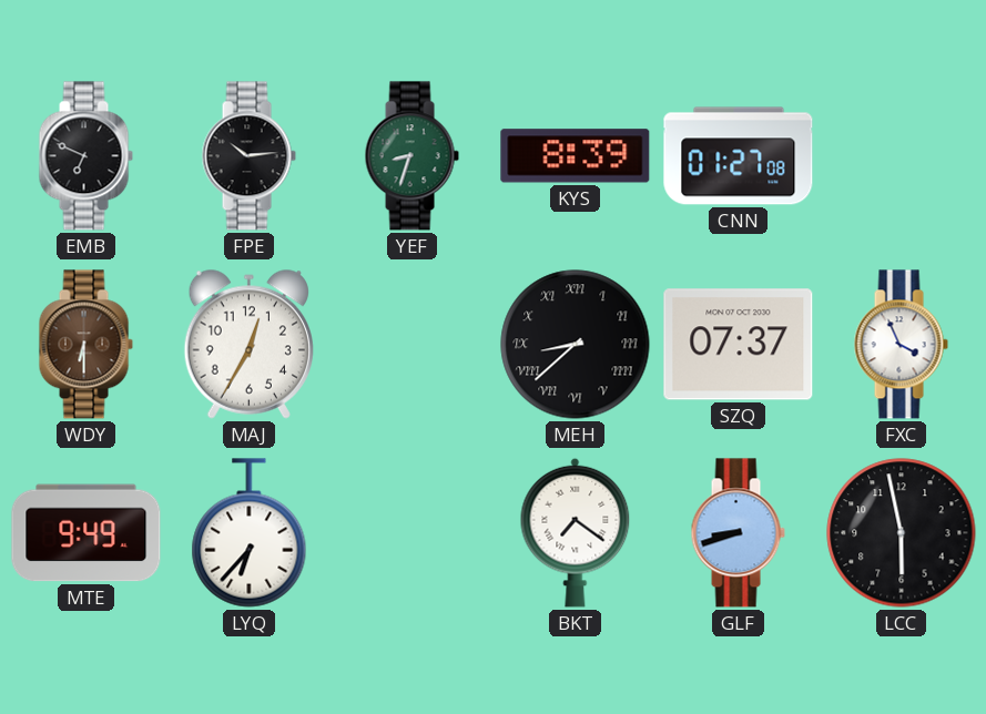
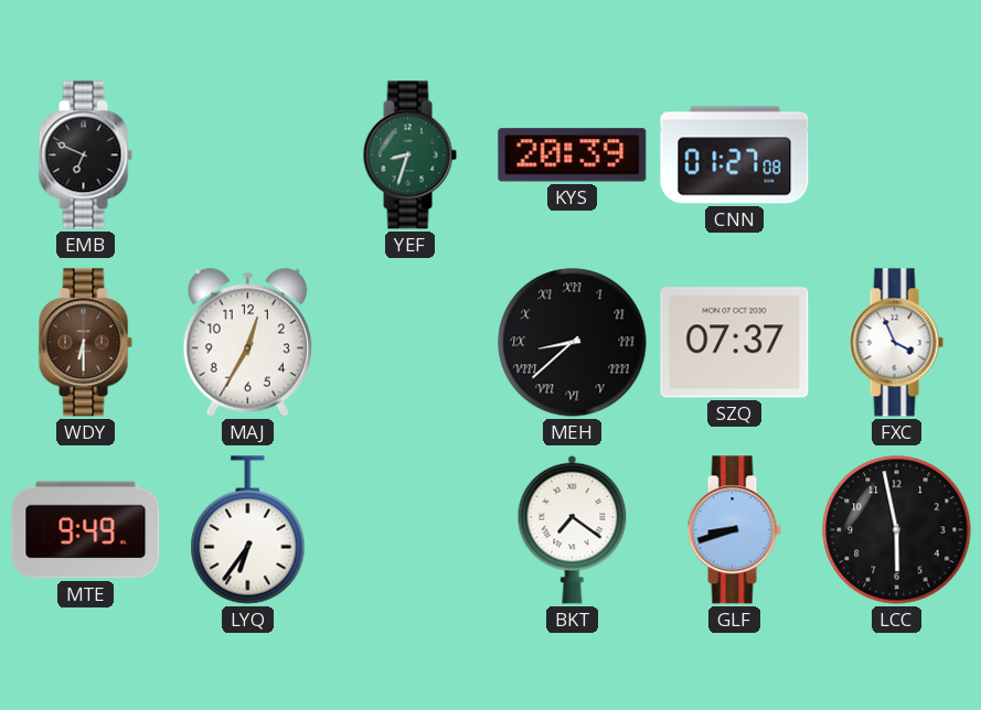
FPE: 10:14 -> none (248, 156)
KYS: 8:39 -> 20:39 (573, 155)
LYQ: 6:37 -> 6:36 (248, 530)
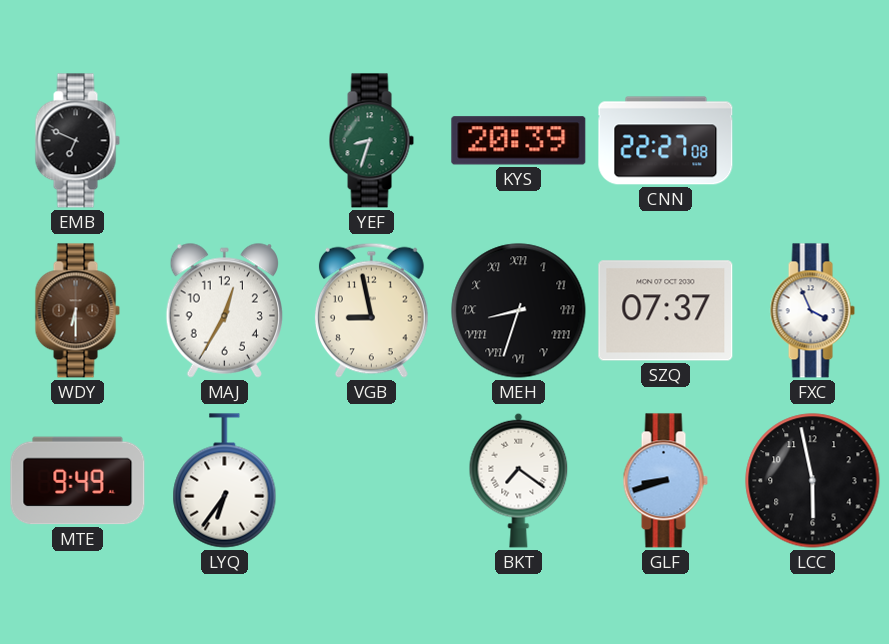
CNN: 01:27 -> 22:27 (666, 141)
VGB: none -> 8:58 (371, 310)
MEH: 8:38 -> 8:33 (519, 311)
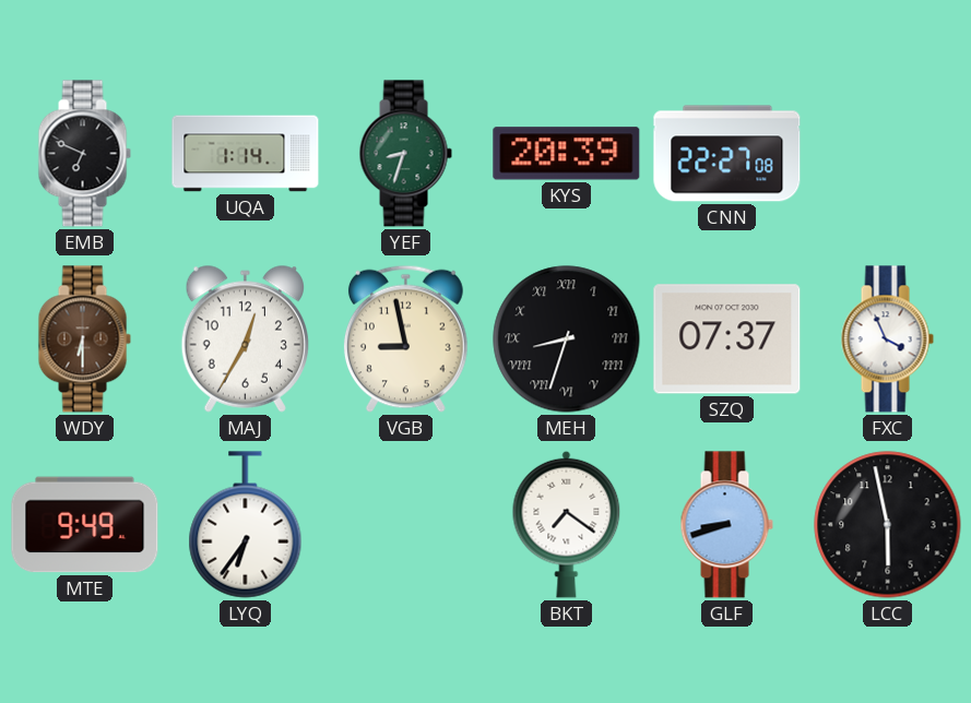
UQA: none -> 1:14 (246, 154)
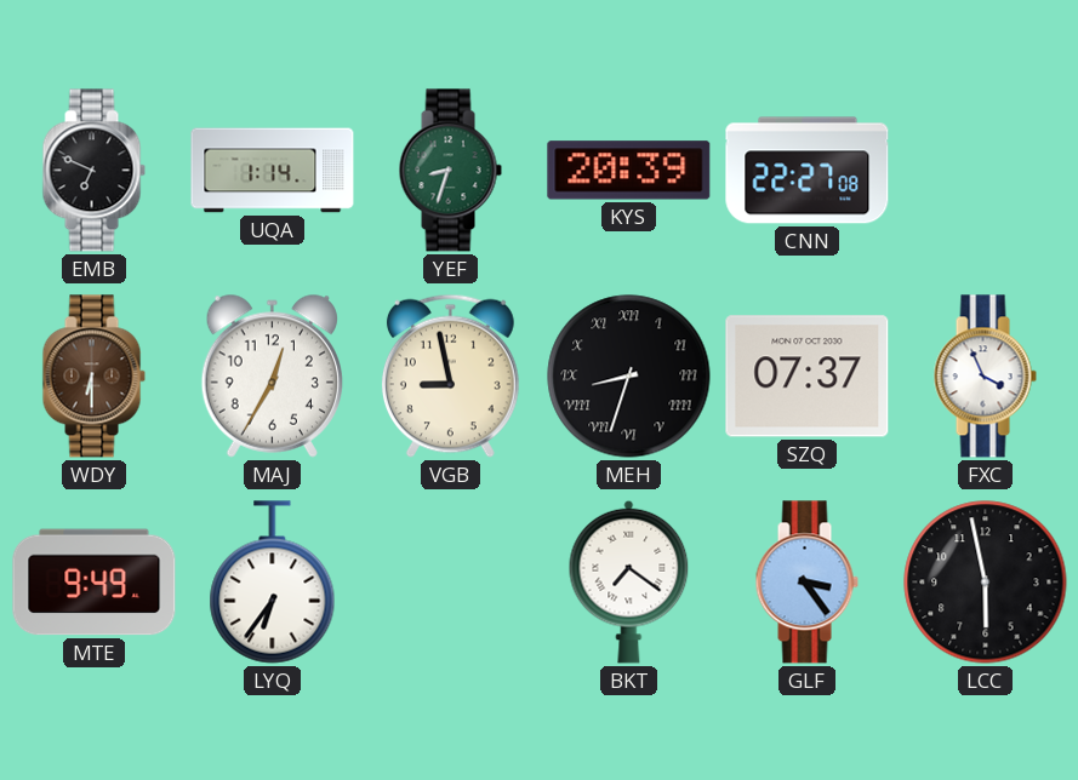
GLF: 8:42 -> 3:24 (806, 583)
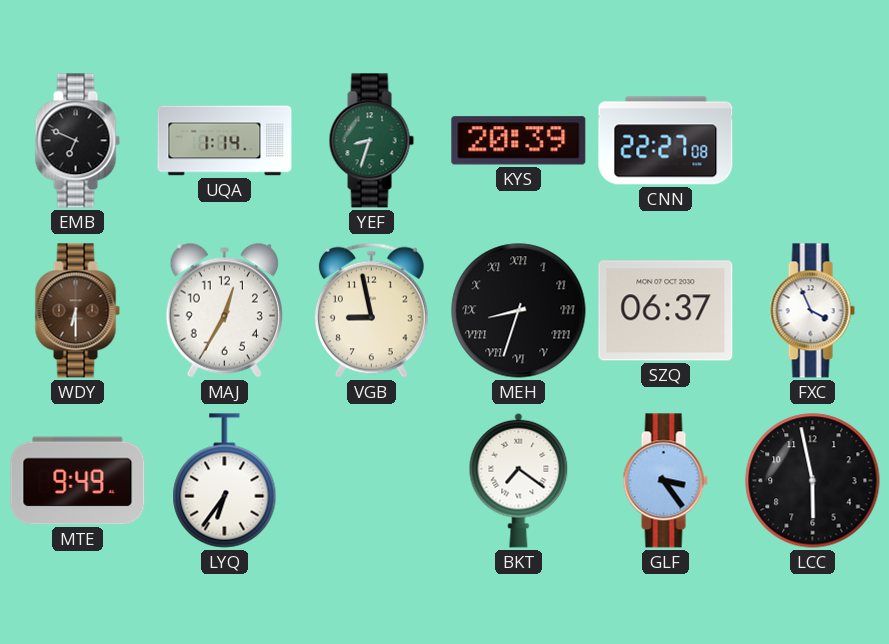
SZQ: 07:37 -> 06:37 (666, 311)
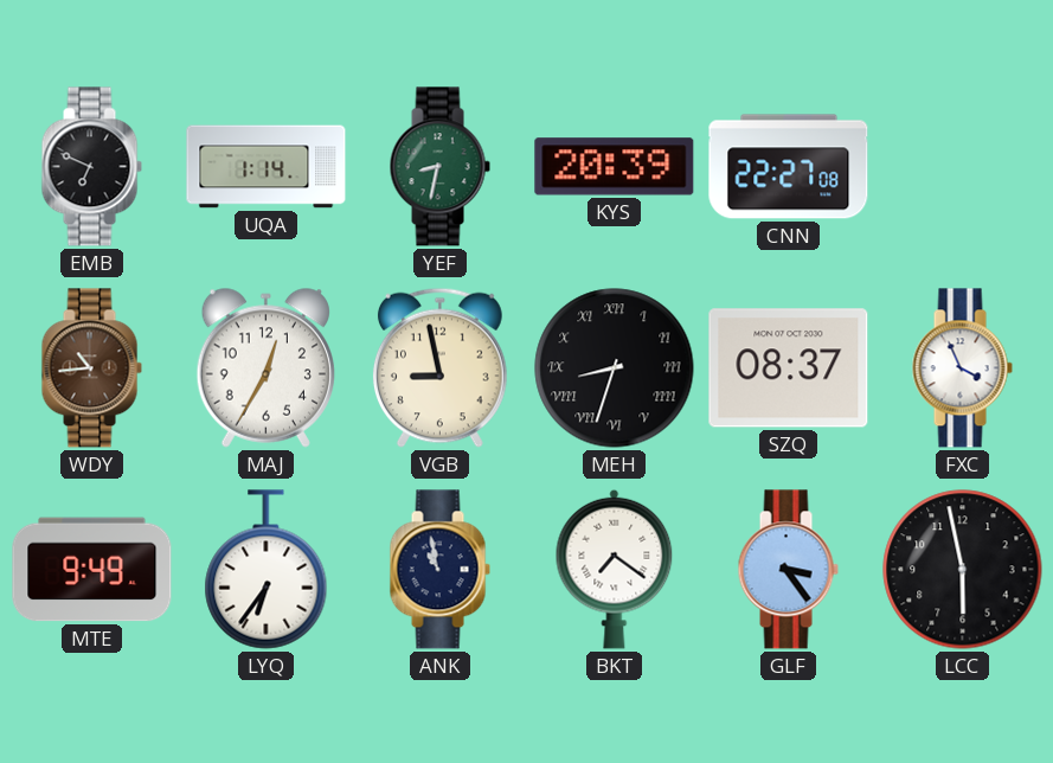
YEF: 8:33 -> 8:32 (439, 167)
WDY: 6:30 -> 10:44 (91, 368)
SZQ: 06:37 -> 08:37 (789, 368)
ANK: none -> 10:58 (439, 570)
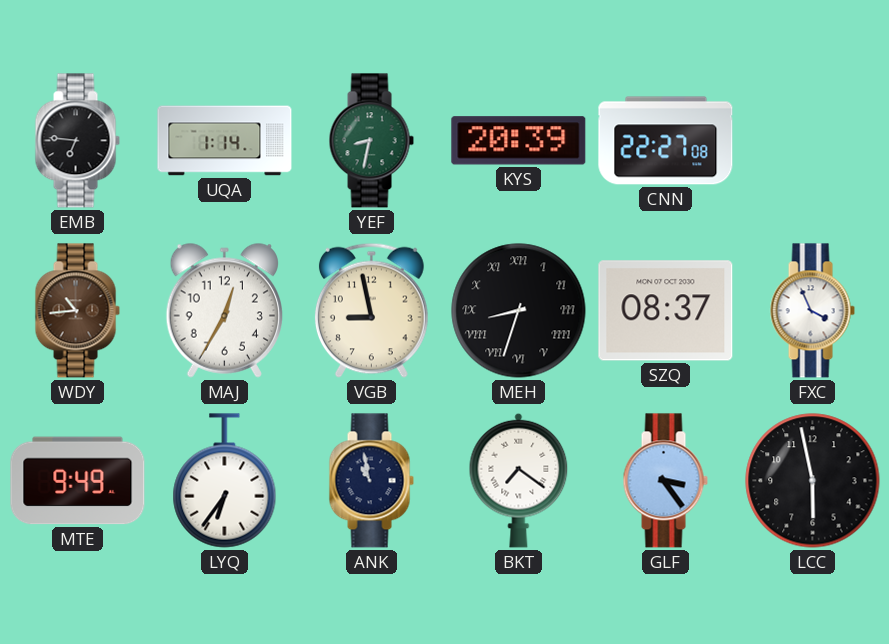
EMB: 6:49 -> 6:46 (77, 141)
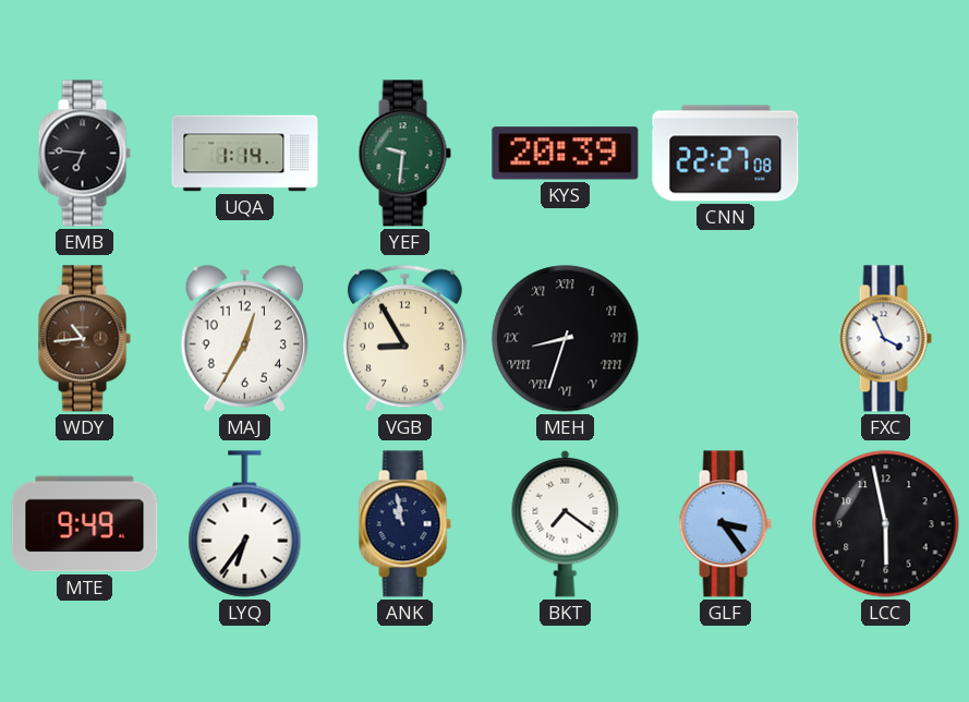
YEF: 8:32 -> 9:31 (404, 154)
VGB: 8:58 -> 8:55 (404, 338)
SZQ: 08:37 -> none (666, 311)
